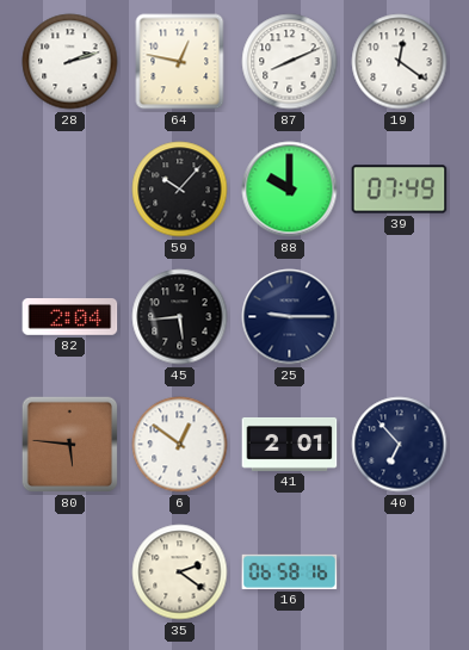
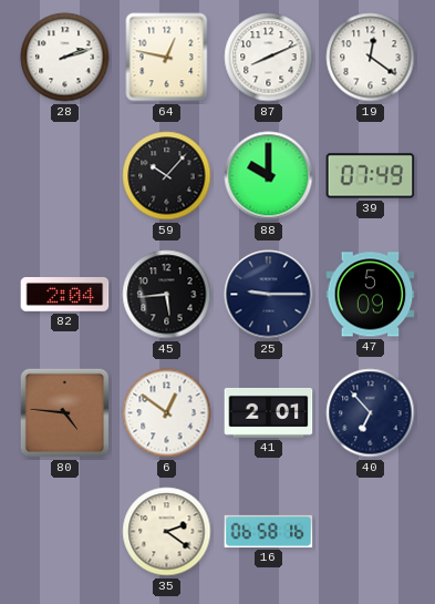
47: none -> 5:09 (371, 295)
80: 5:46 -> 4:46 (65, 413)
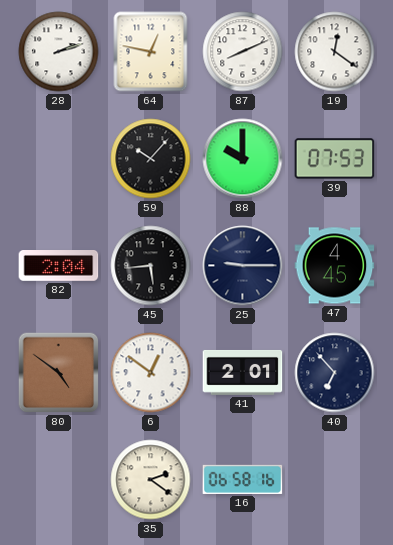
39: 07:49 -> 07:53 (335, 159)
47: 5:09 -> 4:45 (335, 266)
80: 4:46 -> 4:51 (59, 373)
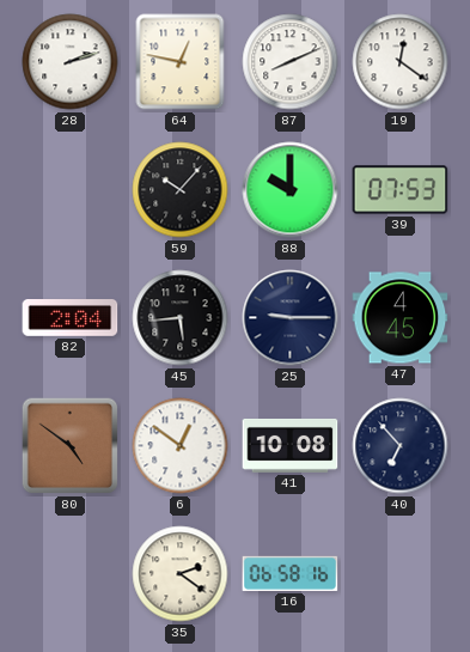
41: 2:01 -> 10:08 (291, 445)
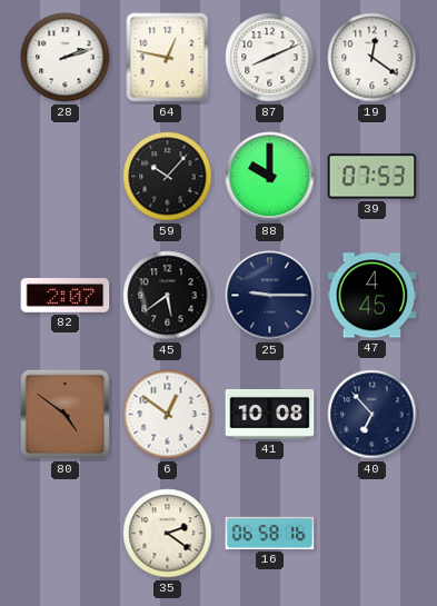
82: 2:04 -> 2:07 (66, 296)
45: 5:44 -> 5:39 (168, 296)
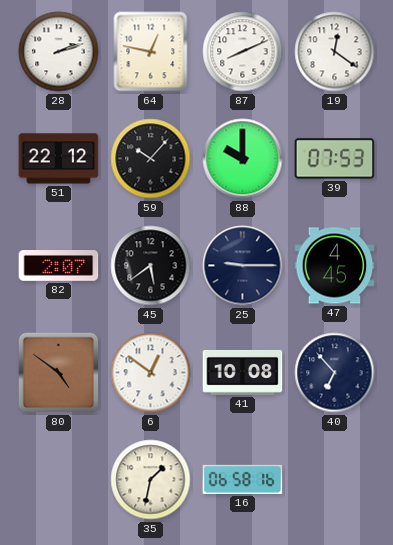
51: none -> 22:12 (59, 159)
35: 2:21 -> 1:32 (151, 480)
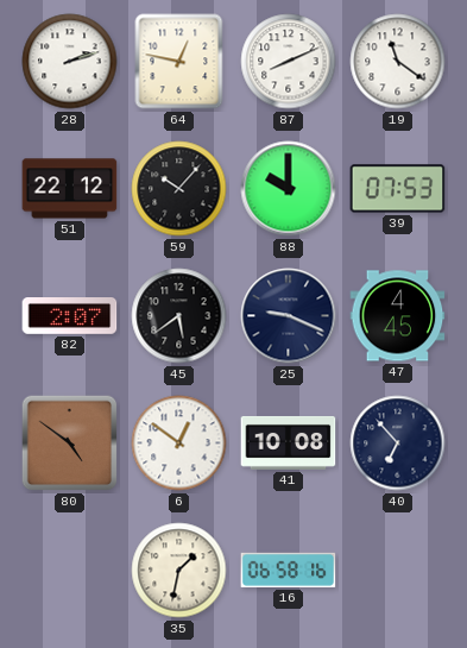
19: 12:21 -> 11:21 (398, 62)
25: 9:15 -> 9:19 (289, 316)
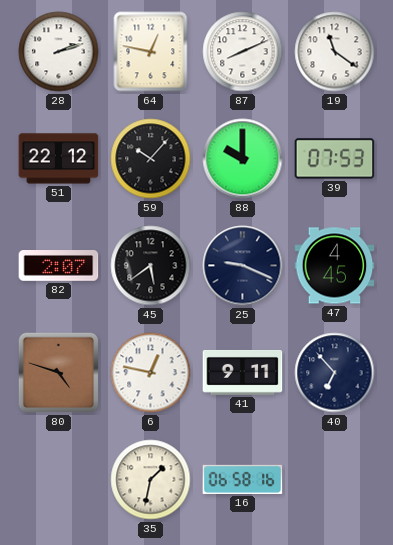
80: 4:51 -> 4:48 (59, 373)
6: 12:51 -> 12:47 (151, 373)
41: 10:08 -> 9:11 (243, 372)
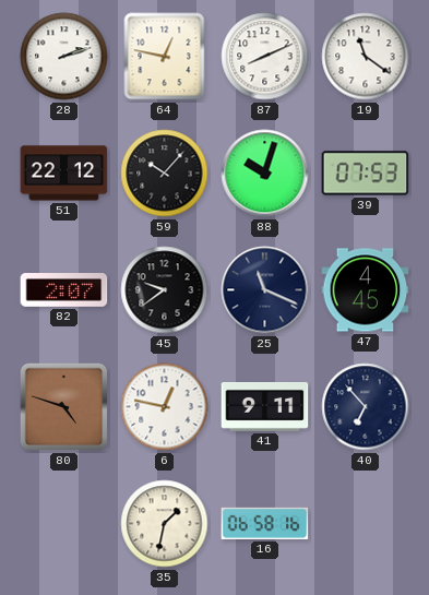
88: 10:00 -> 10:03 (265, 174)
45: 5:39 -> 9:39 (165, 290)
25: 9:19 -> 11:19 (265, 290)
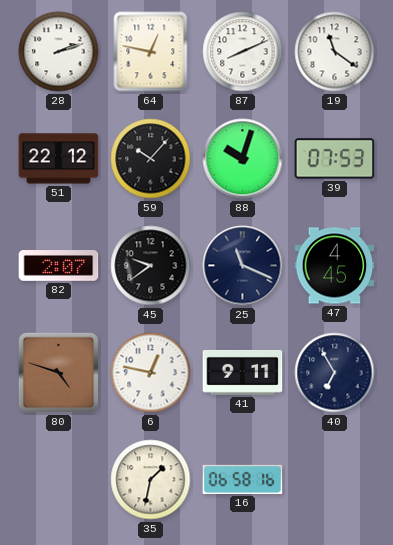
40: 6:53 -> 6:55 (335, 373)
